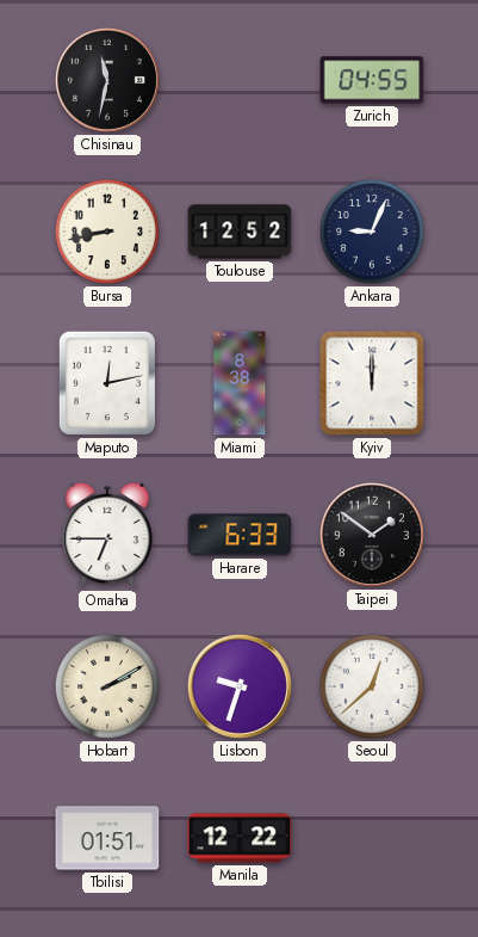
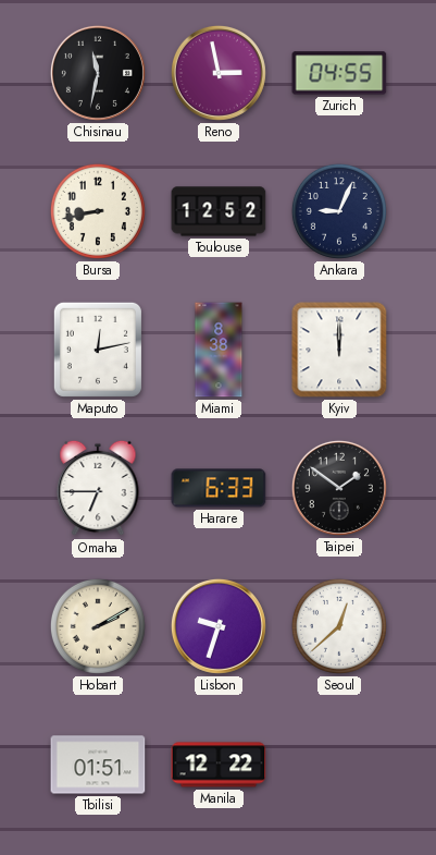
Reno: none -> 2:58 (219, 73)
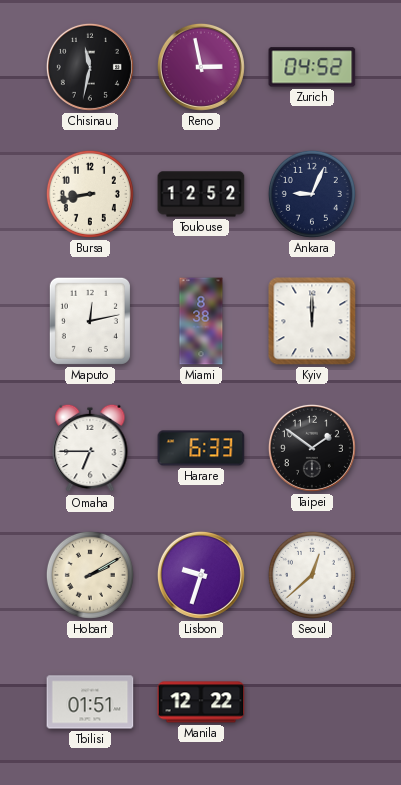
Zurich: 04:55 -> 04:52 (312, 67)
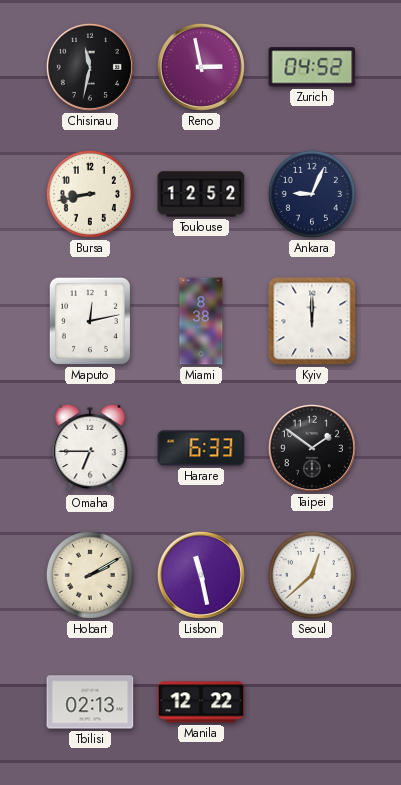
Lisbon: 9:33 -> 11:28 (201, 575)
Tbilisi: 01:51 -> 02:13 (90, 702)
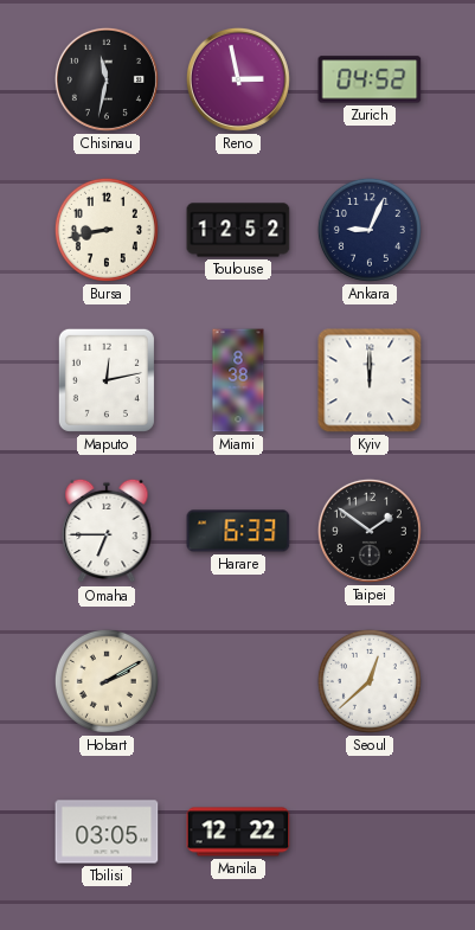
Lisbon: 11:28 -> none (201, 575)
Tbilisi: 02:13 -> 03:05 (107, 832)
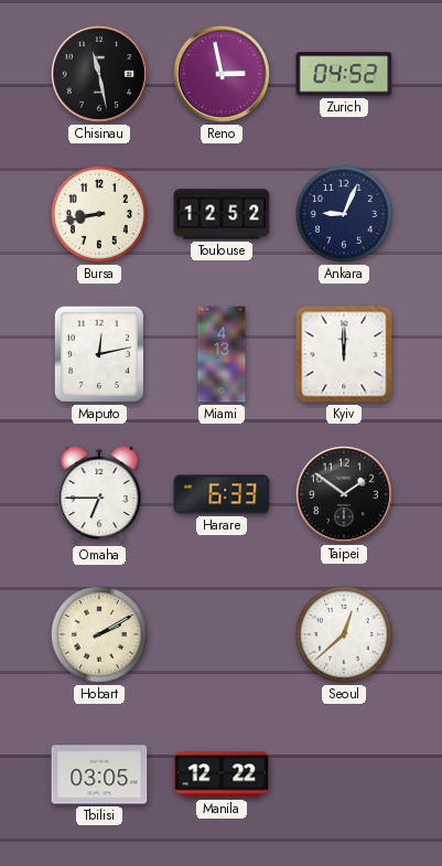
Chisinau: 11:32 -> 11:28 (99, 74)
Miami: 8:38 -> 4:13 (222, 354)
